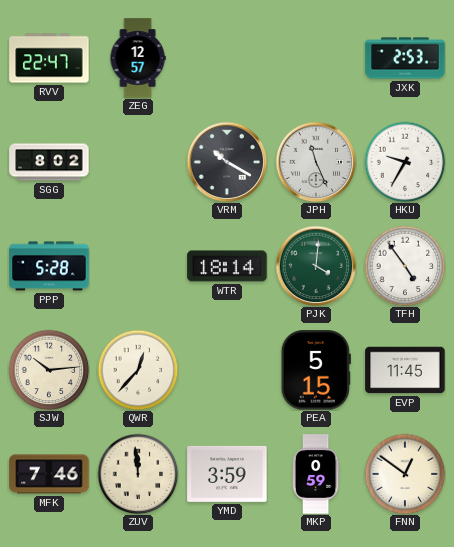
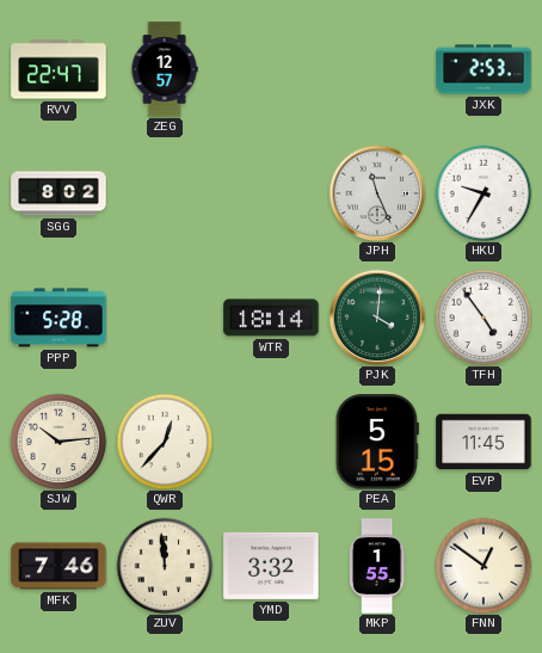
VRM: 10:20 -> none (227, 162)
YMD: 3:59 -> 3:32 (271, 566)
MKP: 0:59 -> 1:55 (377, 566)
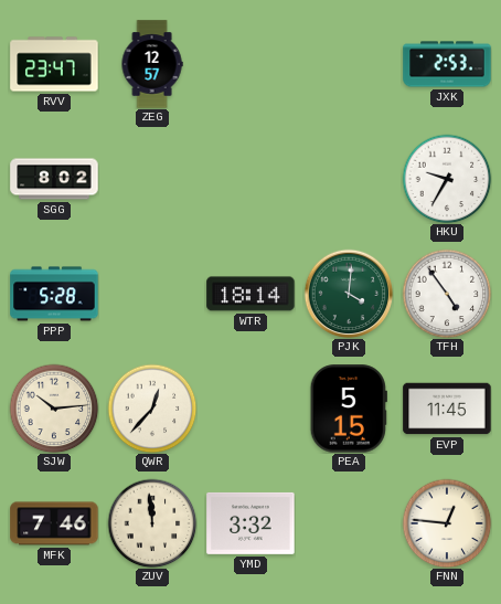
RVV: 22:47 -> 23:47 (54, 64)
JPH: 11:26 -> none (377, 193)
MKP: 1:55 -> none (377, 566)
FNN: 12:51 -> 12:46 (447, 523)
